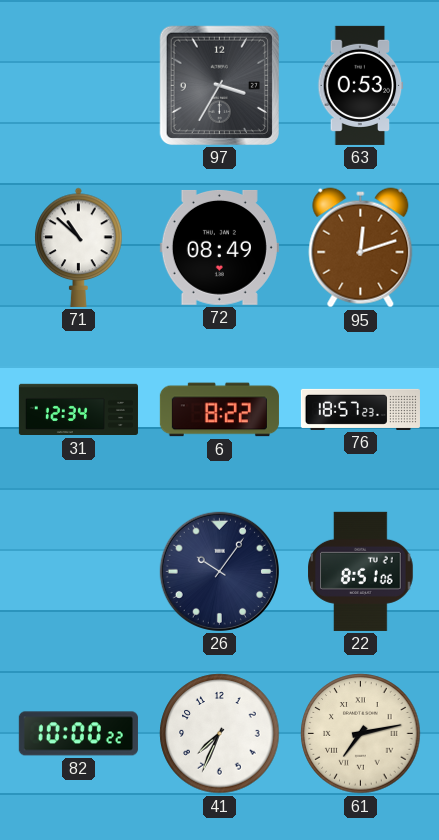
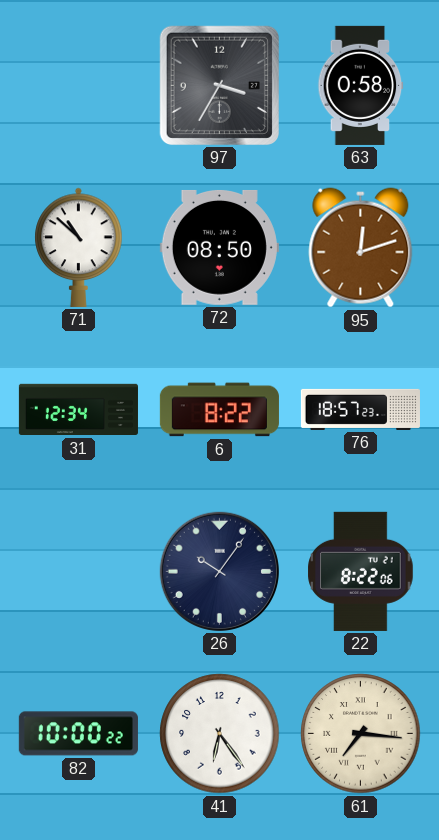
63: 0:53 -> 0:58 (361, 85)
72: 08:49 -> 08:50 (219, 247)
22: 8:51 -> 8:22 (361, 571)
41: 7:34 -> 6:24 (220, 734)
61: 7:13 -> 7:16 (361, 734)
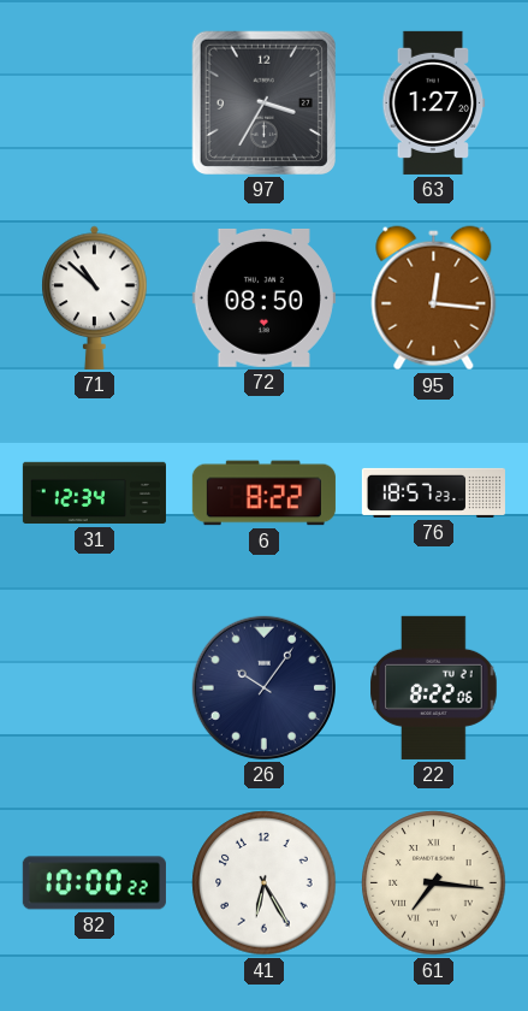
63: 0:58 -> 1:27 (434, 102)
95: 12:12 -> 12:16 (434, 298)
41: 6:24 -> 6:25 (265, 883)
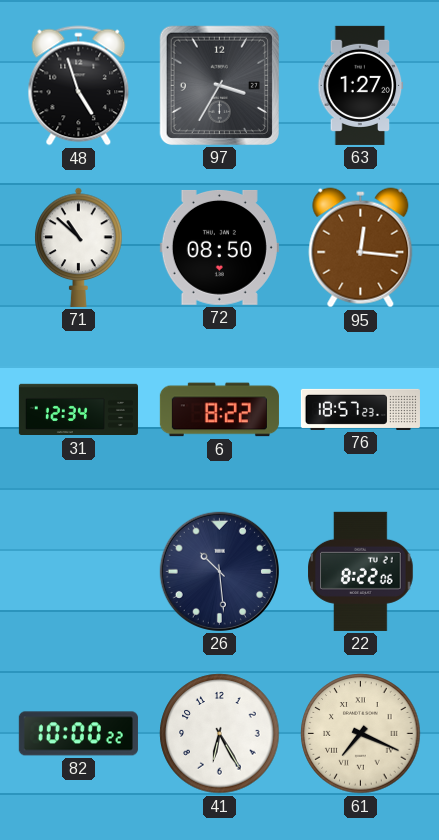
48: none -> 4:57 (79, 86)
26: 10:06 -> 10:29 (219, 571)
61: 7:16 -> 7:19 (361, 734)
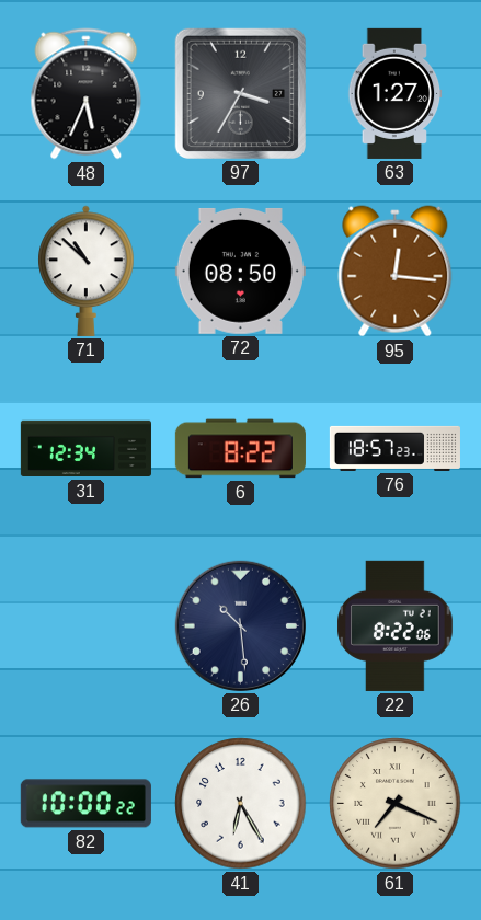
48: 4:57 -> 5:34 (87, 94)
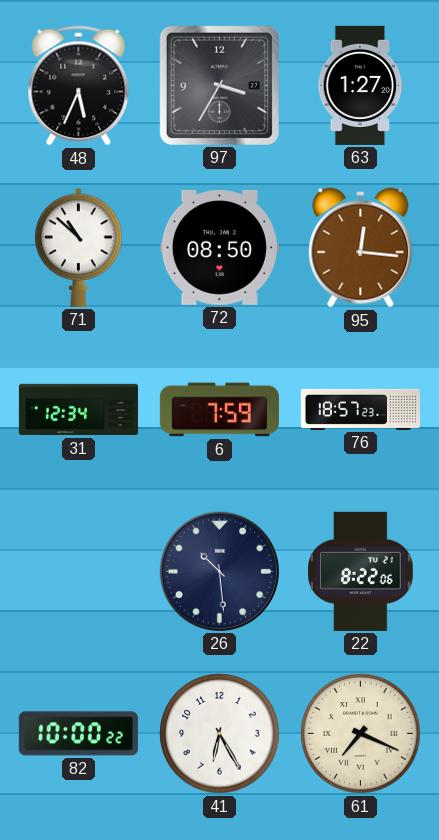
6: 8:22 -> 7:59 (219, 410)
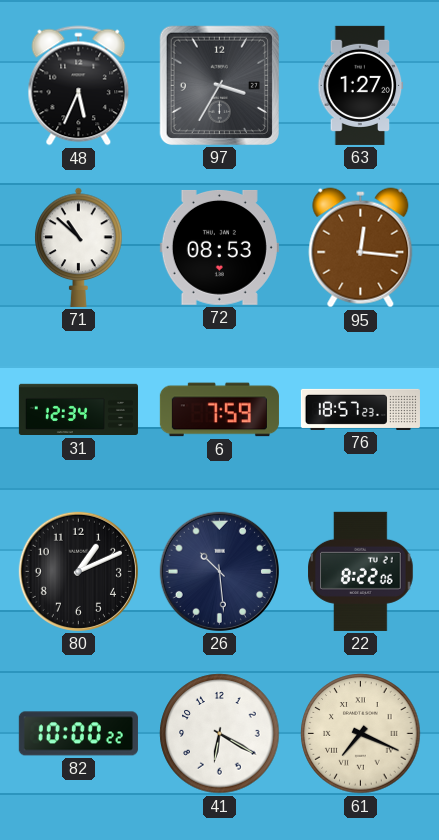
72: 08:50 -> 08:53 (219, 247)
80: none -> 1:11 (78, 571)
41: 6:25 -> 6:20 (220, 734)
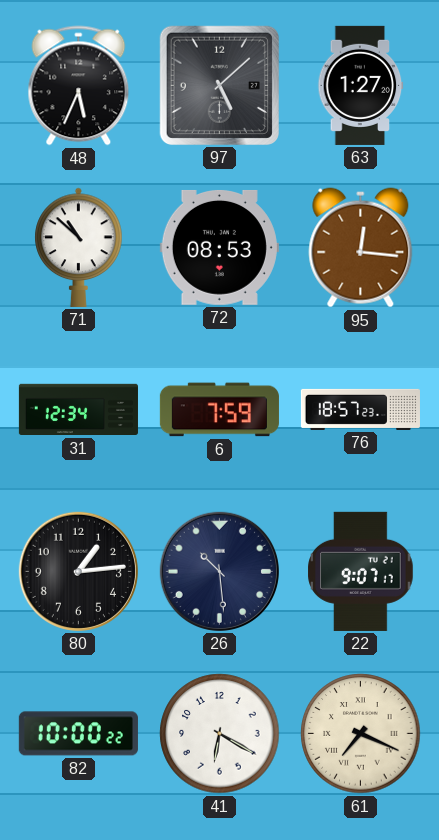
97: 3:35 -> 5:08 (219, 85)
80: 1:11 -> 1:14 (78, 571)
22: 8:22 -> 9:07 (361, 571)
